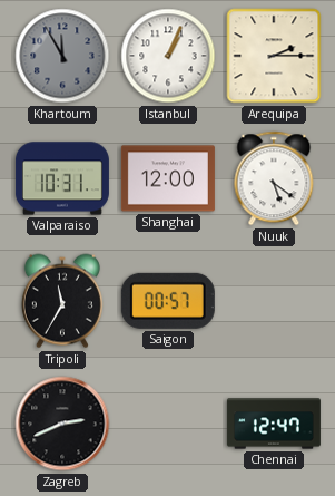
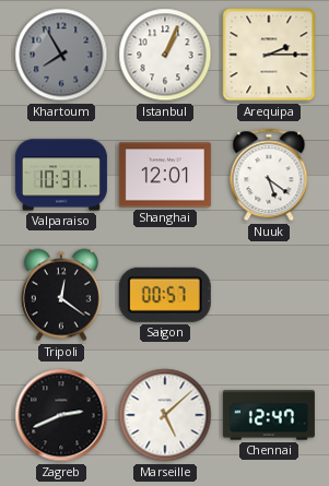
Khartoum: 11:55 -> 7:55 (61, 55)
Shanghai: 12:00 -> 12:01 (165, 175)
Tripoli: 11:35 -> 12:21 (61, 295)
Marseille: none -> 5:08 (165, 415)
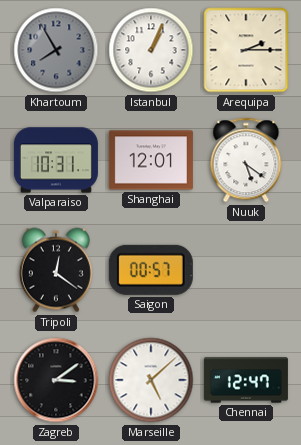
Zagreb: 2:41 -> 3:09 (56, 380)
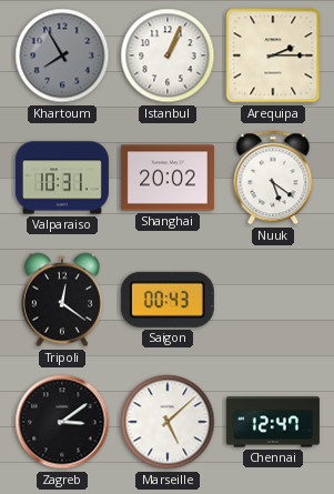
Shanghai: 12:01 -> 20:02 (168, 178)
Saigon: 00:57 -> 00:43 (168, 300)
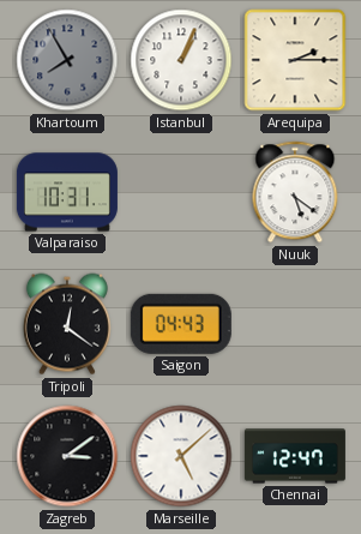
Shanghai: 20:02 -> none (168, 178)
Saigon: 00:43 -> 04:43 (181, 324)
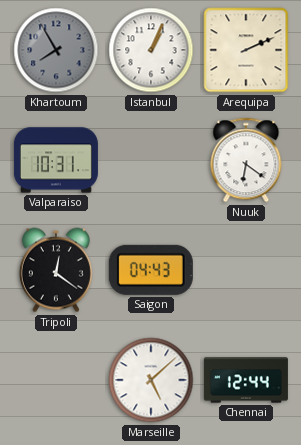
Arequipa: 2:15 -> 2:11 (246, 50)
Nuuk: 5:21 -> 6:21 (246, 160)
Zagreb: 3:09 -> none (67, 456)
Chennai: 12:47 -> 12:44 (246, 380)
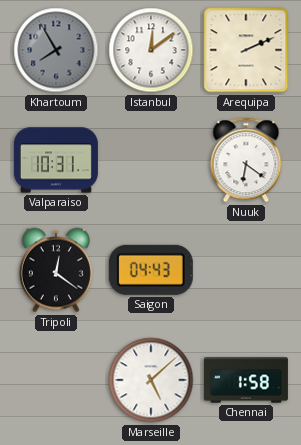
Istanbul: 1:04 -> 12:09 (151, 50)
Chennai: 12:44 -> 1:58 (246, 380)
